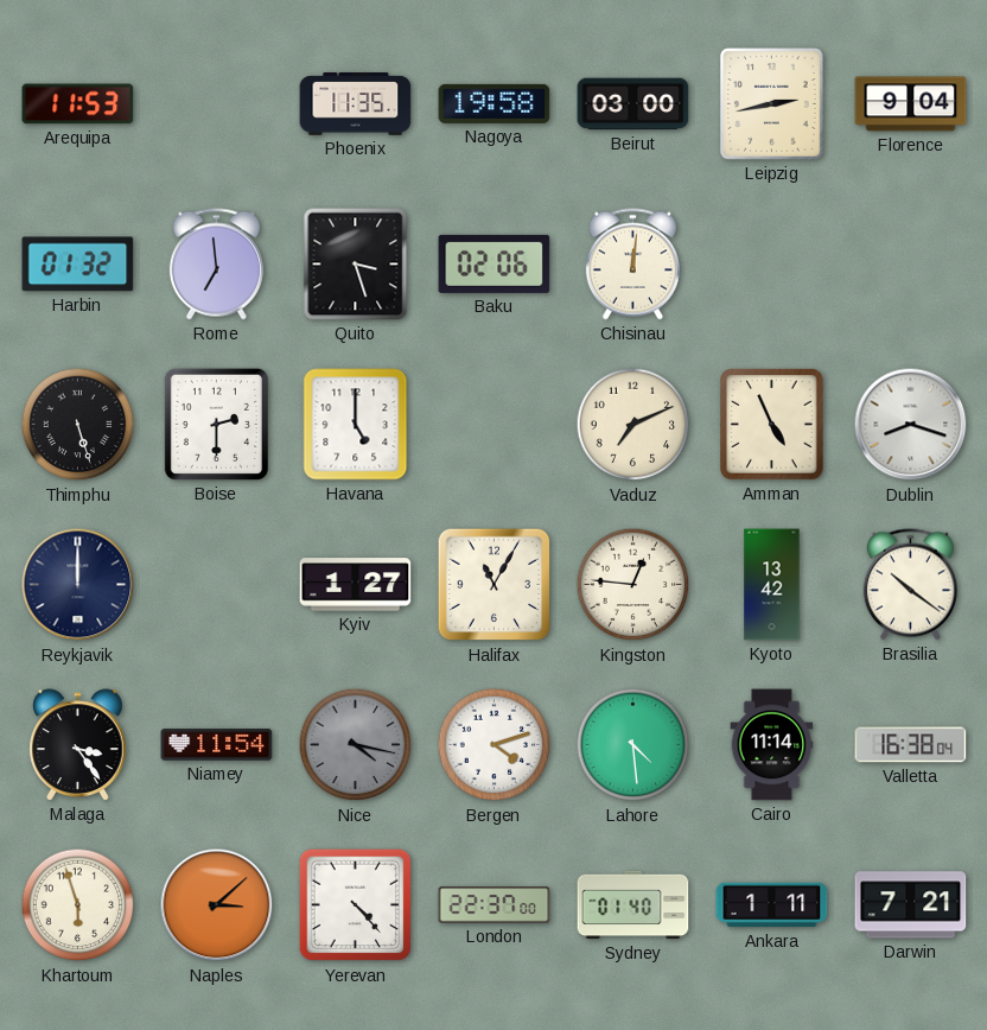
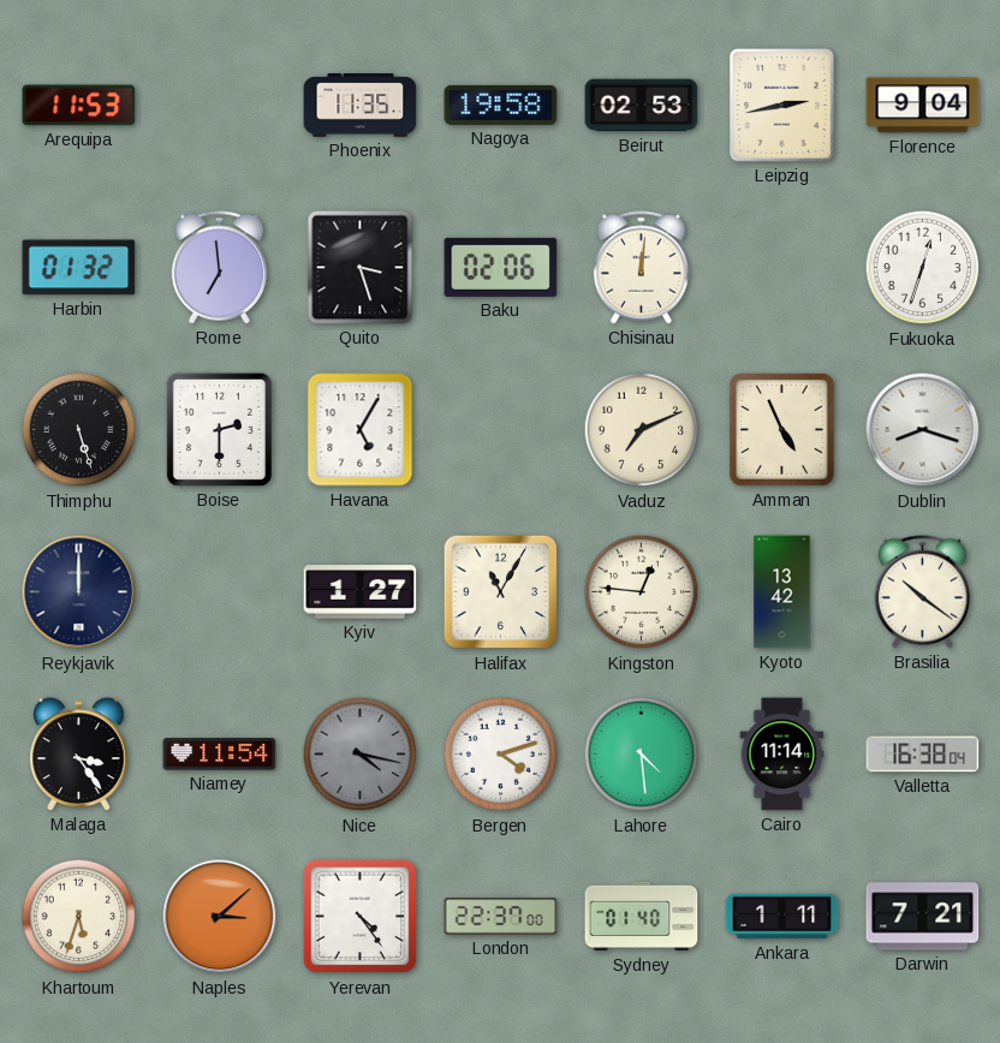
Beirut: 03:00 -> 02:53 (642, 106)
Fukuoka: none -> 12:33 (923, 268)
Havana: 5:00 -> 5:05 (361, 430)
Khartoum: 5:57 -> 5:33 (79, 917)
Yerevan: 4:23 -> 4:24 (361, 917)
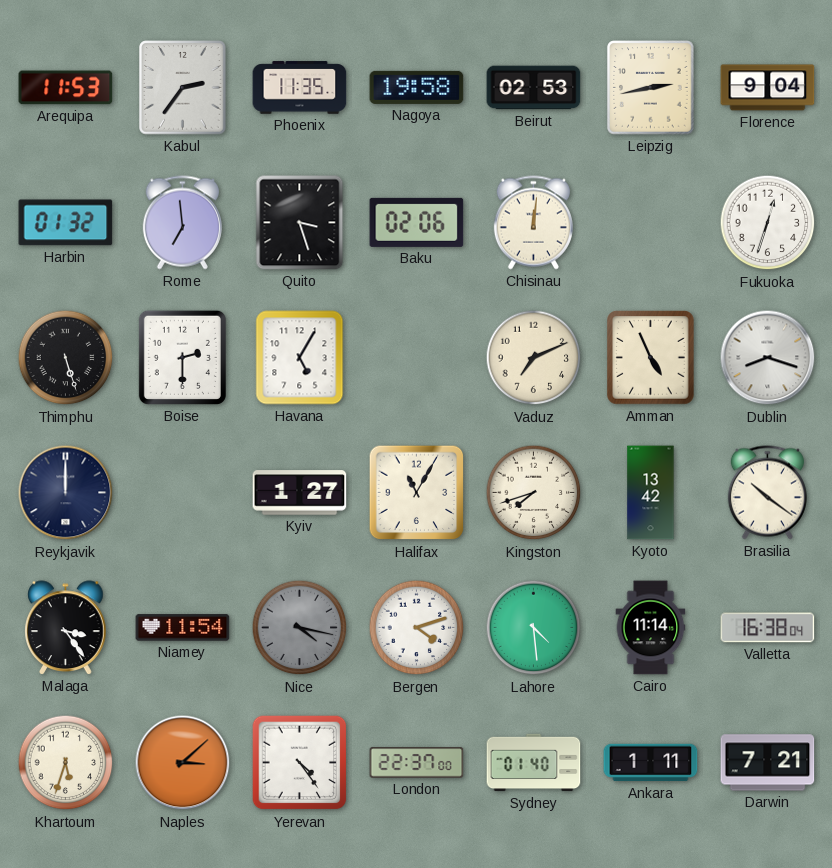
Kabul: none -> 2:36 (183, 88)
Kingston: 12:46 -> 7:42 (534, 493)
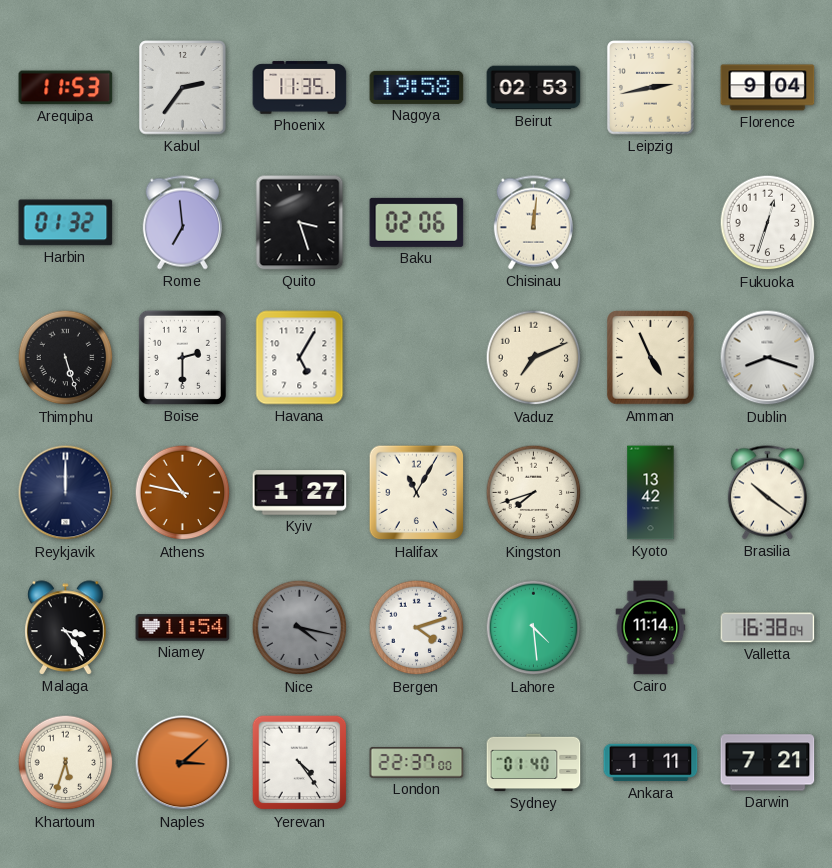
Athens: none -> 10:47 (183, 493)
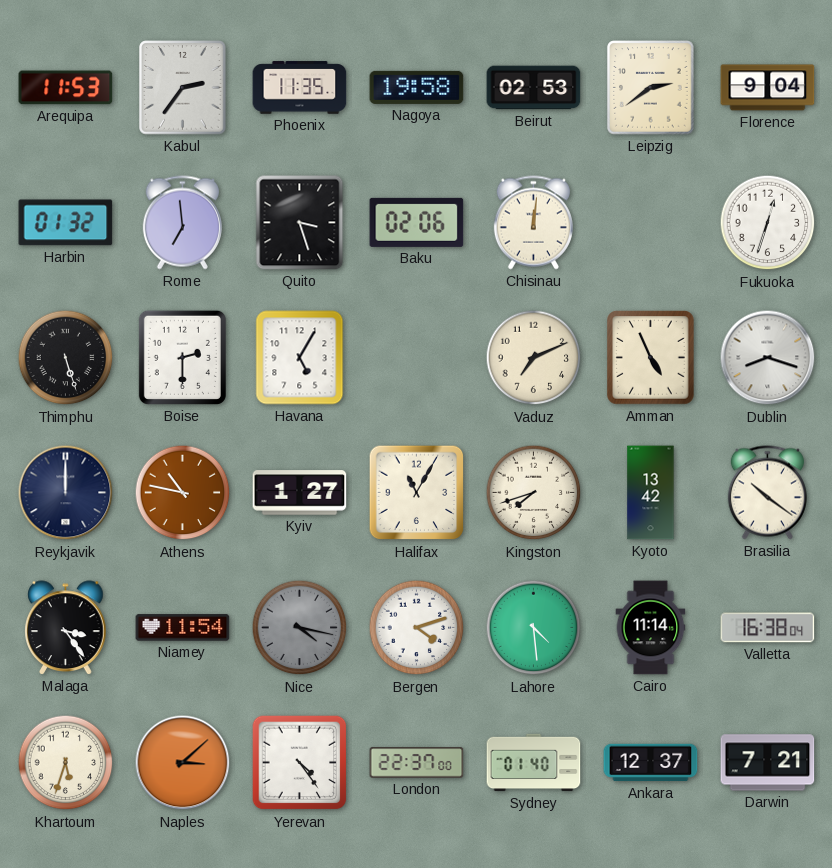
Leipzig: 2:43 -> 2:39 (651, 88)
Ankara: 1:11 -> 12:37 (651, 763)
